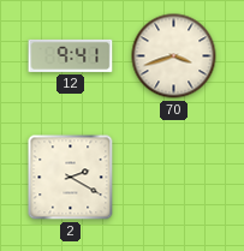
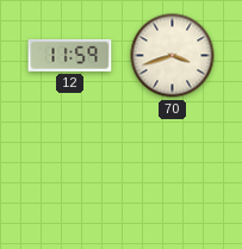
12: 9:41 -> 11:59 (70, 55)
2: 2:20 -> none (71, 178)
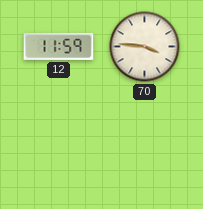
70: 3:42 -> 3:46 (145, 47)
